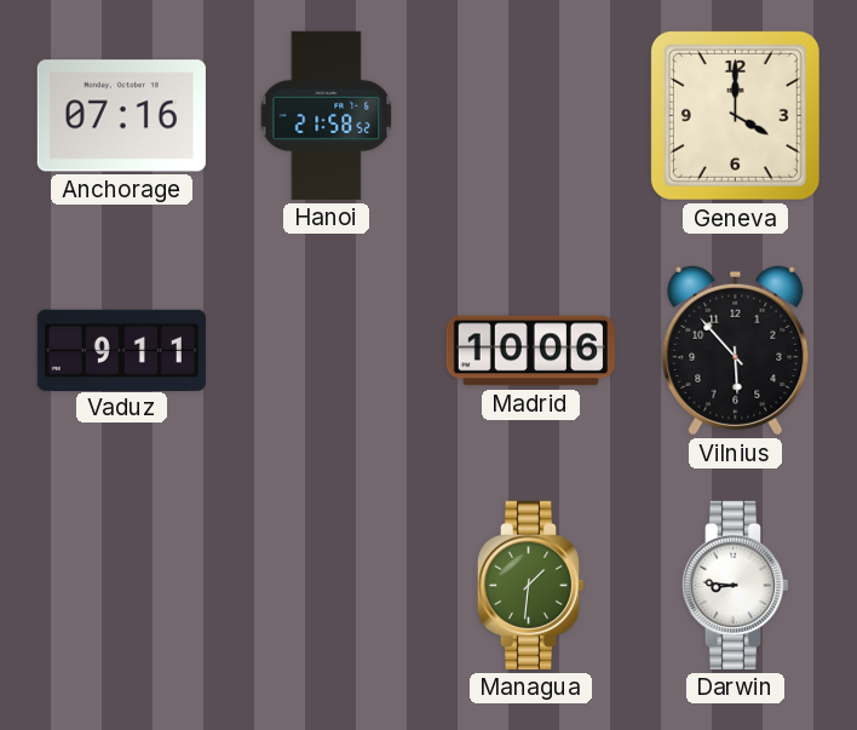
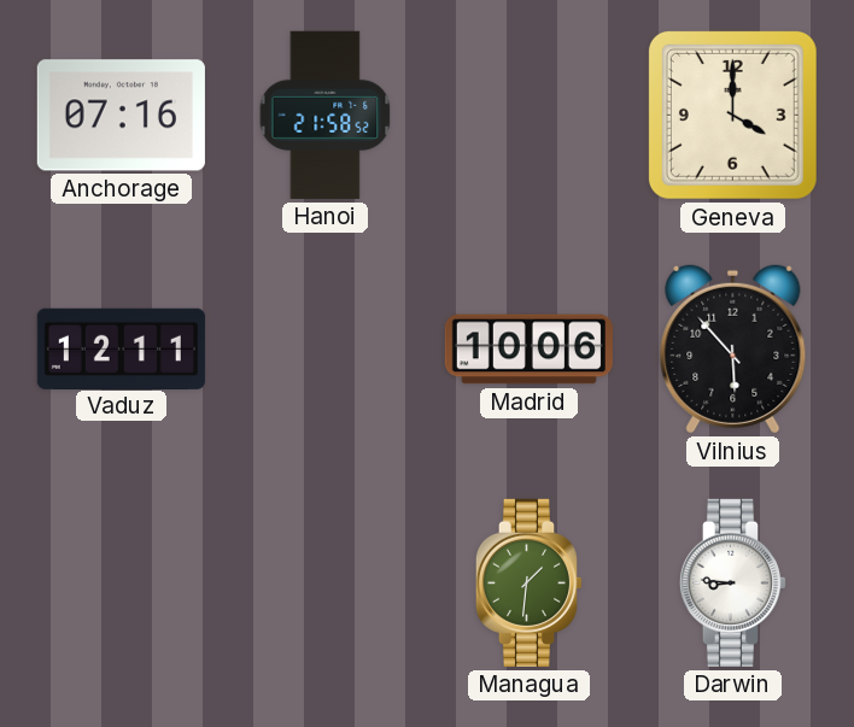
Vaduz: 9:11 -> 12:11 (121, 348)
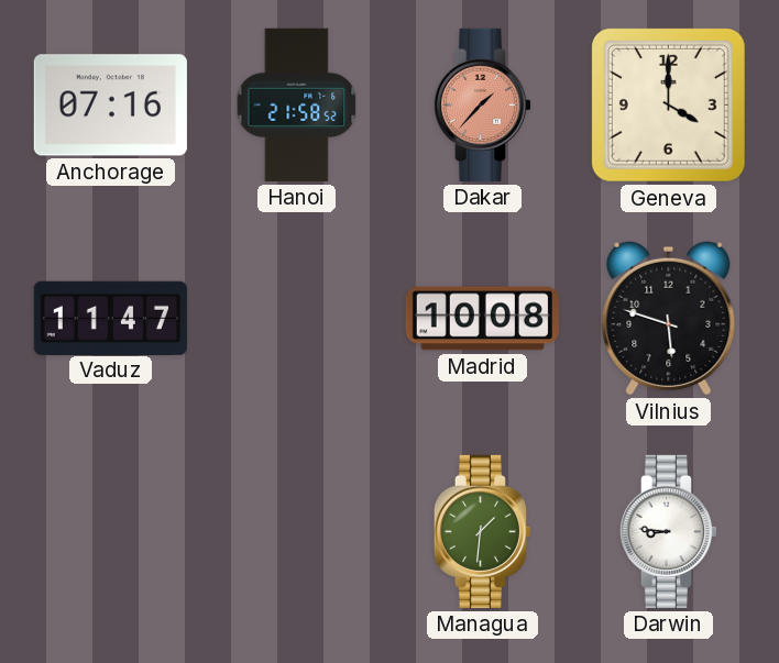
Dakar: none -> 1:37 (483, 104)
Vaduz: 12:11 -> 11:47 (110, 318)
Madrid: 10:06 -> 10:08 (482, 319)
Vilnius: 5:53 -> 5:48 (669, 319)
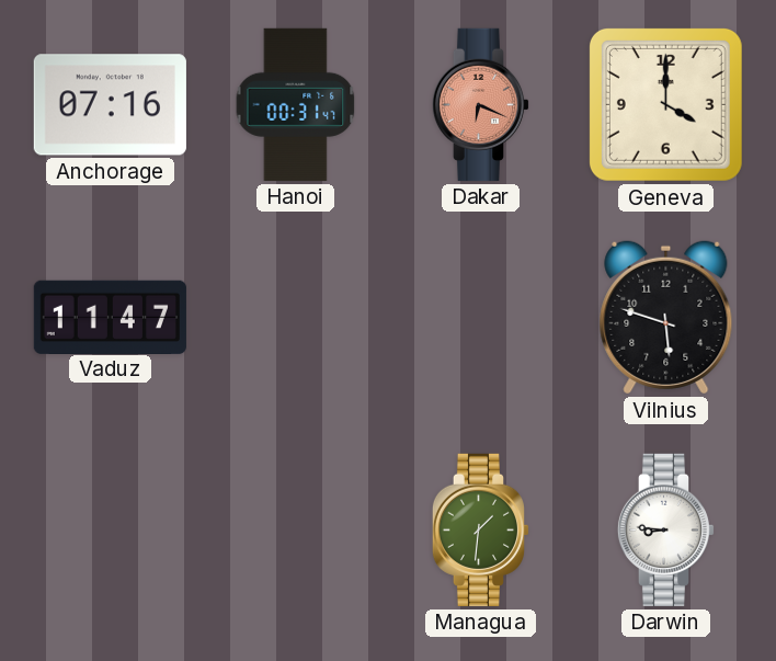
Hanoi: 21:58 -> 00:31 (296, 104)
Dakar: 1:37 -> 6:19 (481, 104)
Madrid: 10:08 -> none (482, 319)
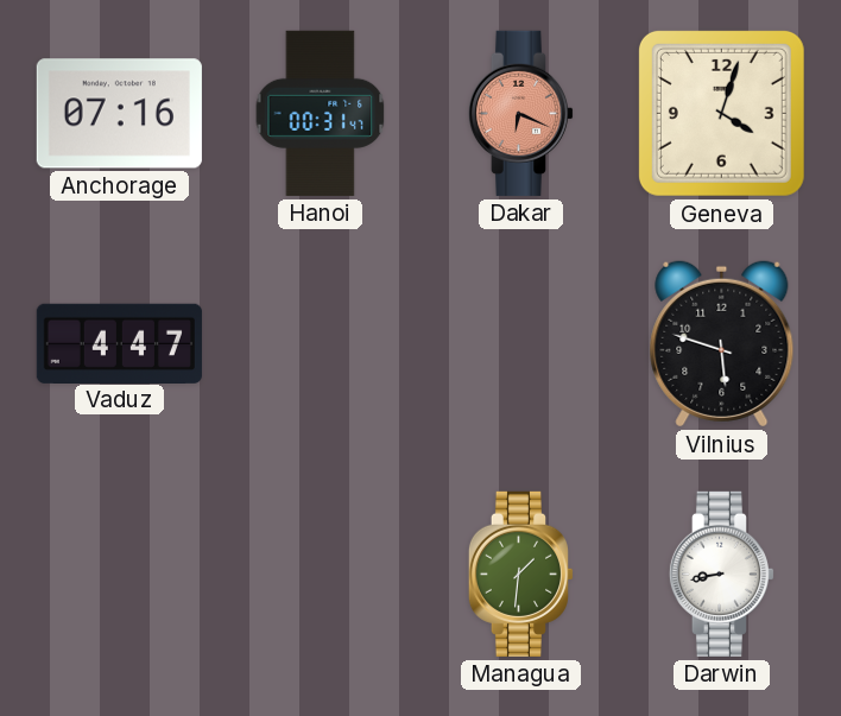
Geneva: 4:00 -> 4:03 (721, 113)
Vaduz: 11:47 -> 4:47 (119, 343)
Darwin: 8:46 -> 8:43 (722, 574)
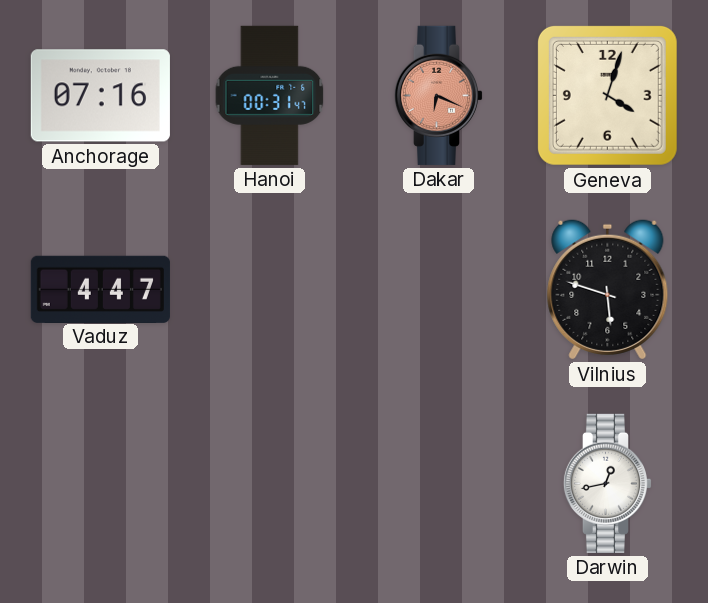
Managua: 1:31 -> none (521, 574)
Darwin: 8:43 -> 12:43 (608, 483)
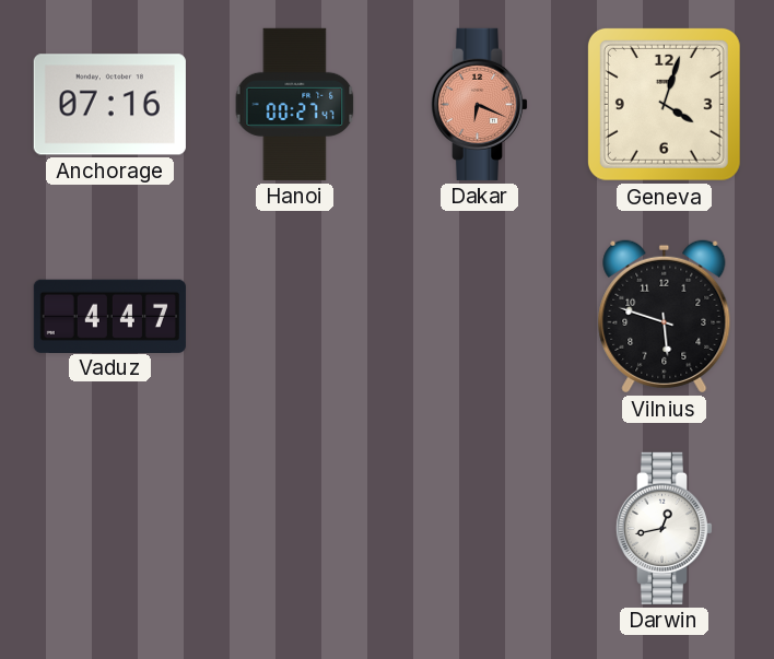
Hanoi: 00:31 -> 00:27 (295, 104)
